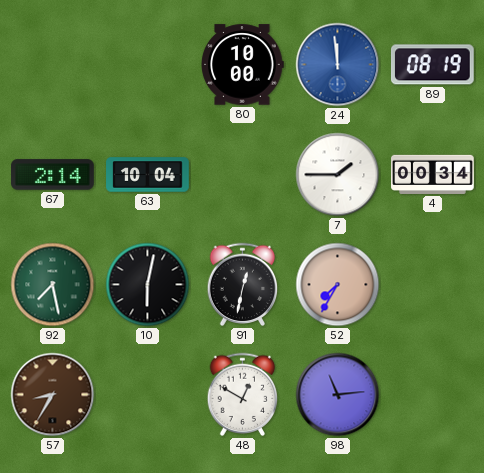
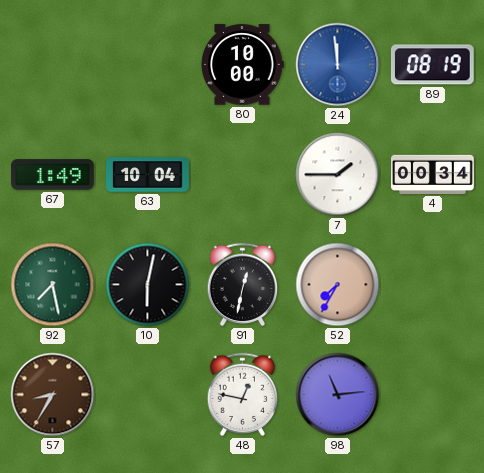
67: 2:14 -> 1:49 (53, 175)
48: 12:50 -> 12:47 (243, 395)
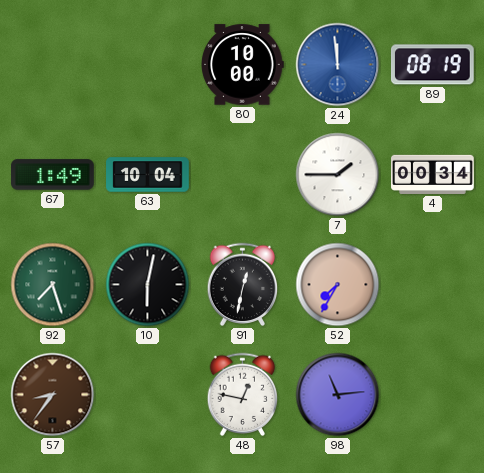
92: 7:28 -> 7:27 (53, 285)
57: 8:35 -> 8:36 (53, 395)
